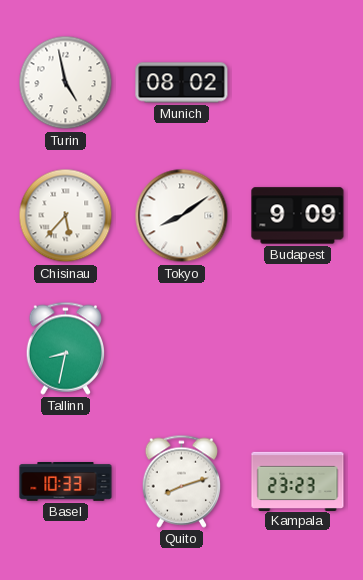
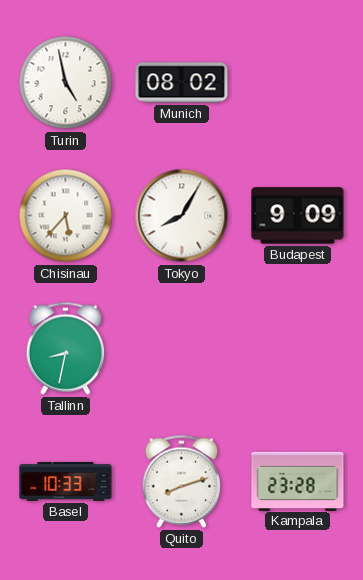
Tokyo: 8:09 -> 8:05 (182, 216)
Kampala: 23:23 -> 23:28 (298, 481)
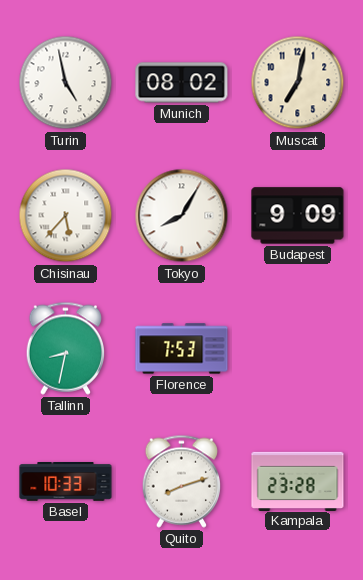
Muscat: none -> 7:02 (298, 83)
Florence: none -> 7:53 (182, 349)
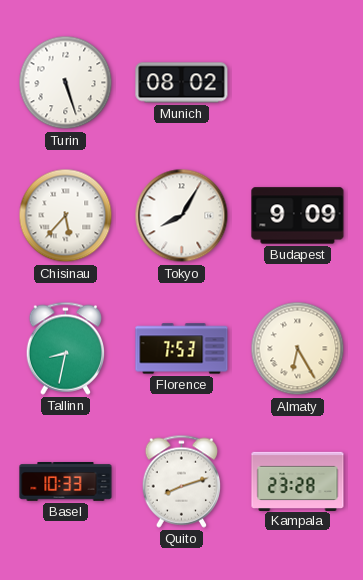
Turin: 4:58 -> 5:27 (66, 83)
Muscat: 7:02 -> none (298, 83)
Almaty: none -> 6:25 (298, 349)
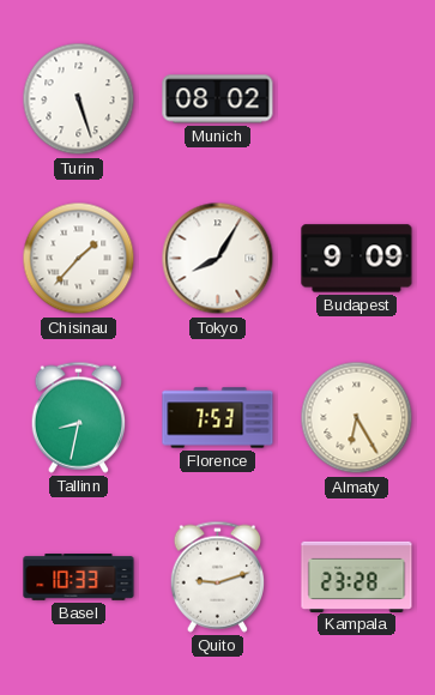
Chisinau: 5:37 -> 1:37 (79, 259)
Quito: 8:12 -> 9:12 (217, 576)
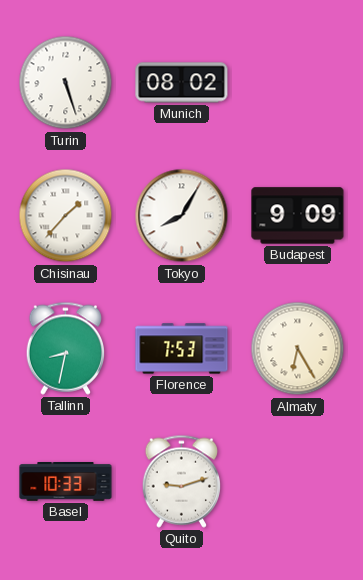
Kampala: 23:28 -> none (357, 576)
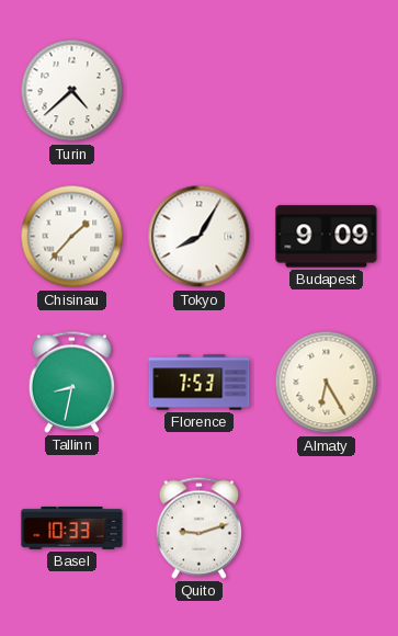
Turin: 5:27 -> 4:38 (72, 91)
Munich: 08:02 -> none (182, 83)
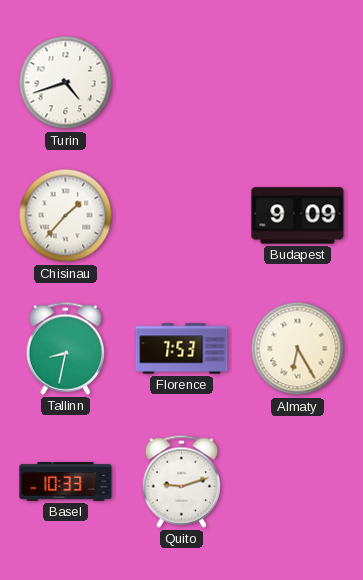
Turin: 4:38 -> 4:42 (66, 83)
Tokyo: 8:05 -> none (200, 237)
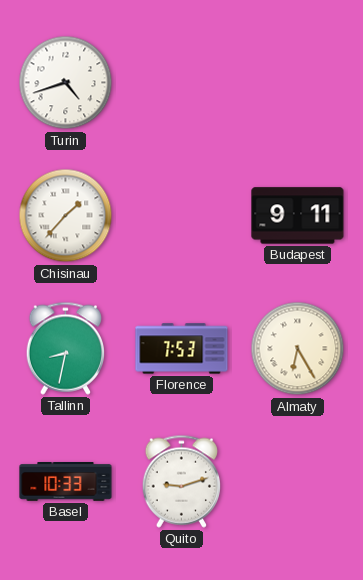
Budapest: 9:09 -> 9:11 (298, 216)
